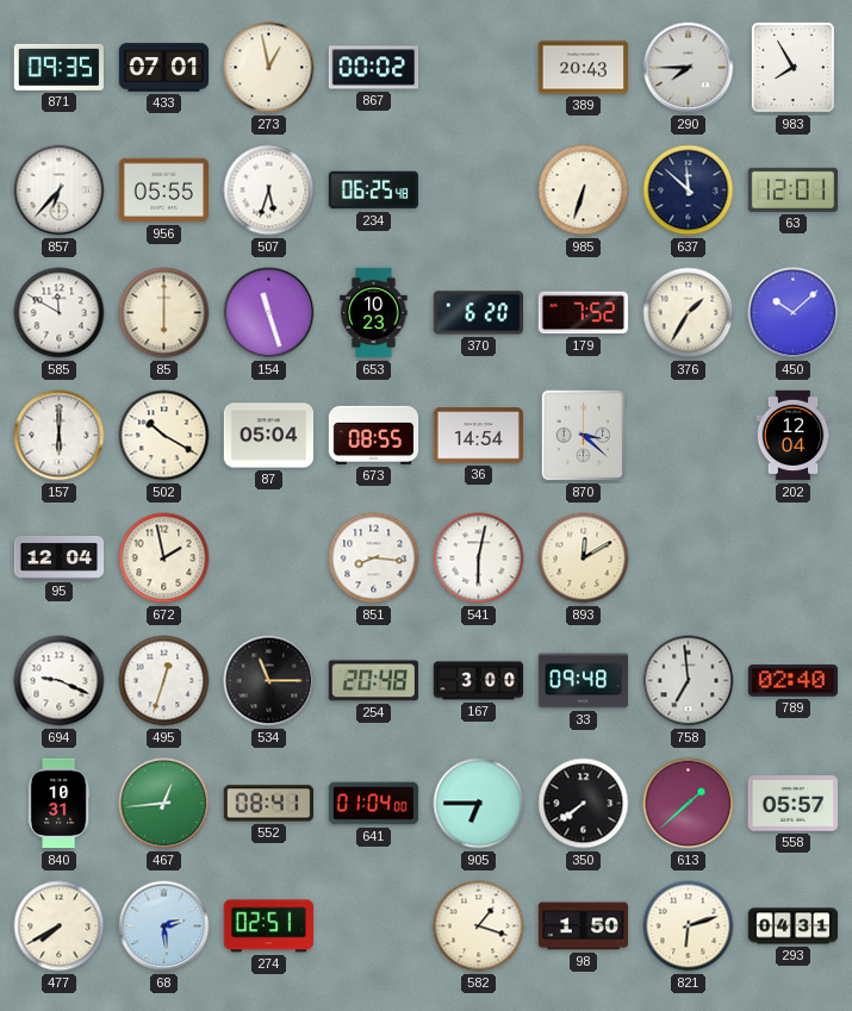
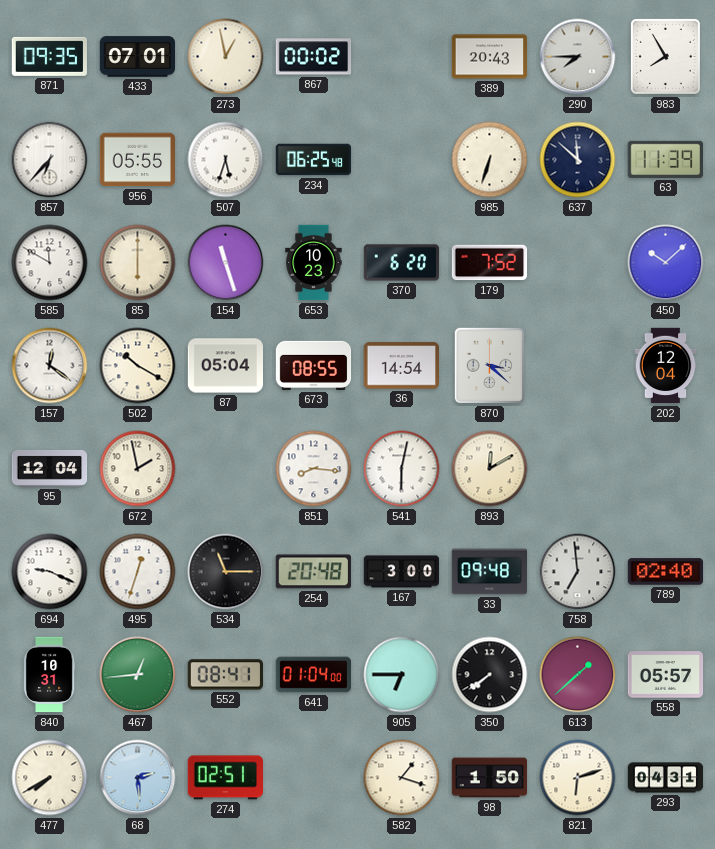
63: 12:01 -> 11:39 (666, 159)
376: 1:35 -> none (689, 313)
157: 6:00 -> 12:21 (50, 366)
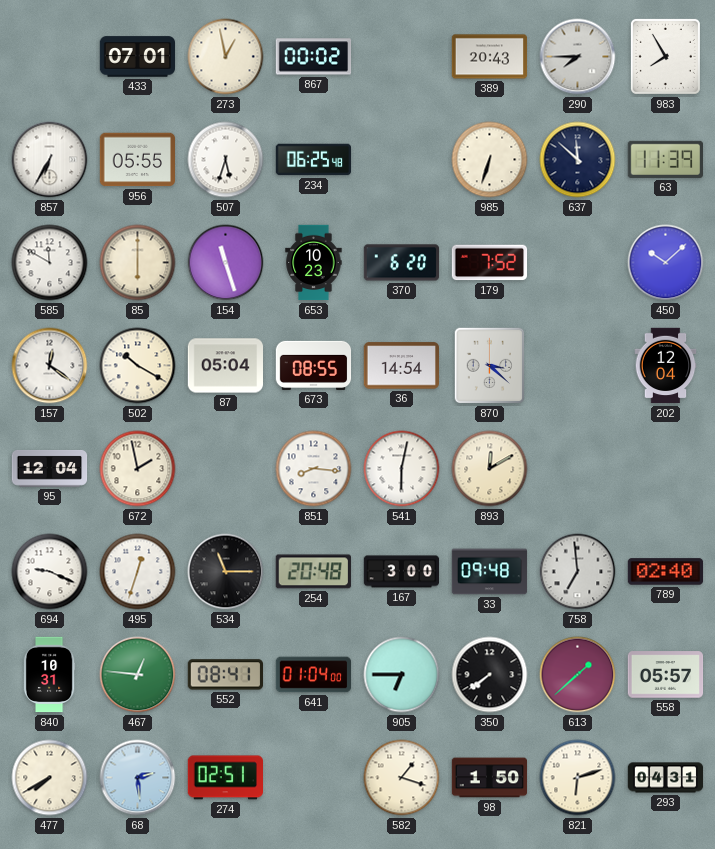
871: 09:35 -> none (49, 56)
857: 6:37 -> 6:35 (50, 160)
467: 12:44 -> 12:46 (138, 675)
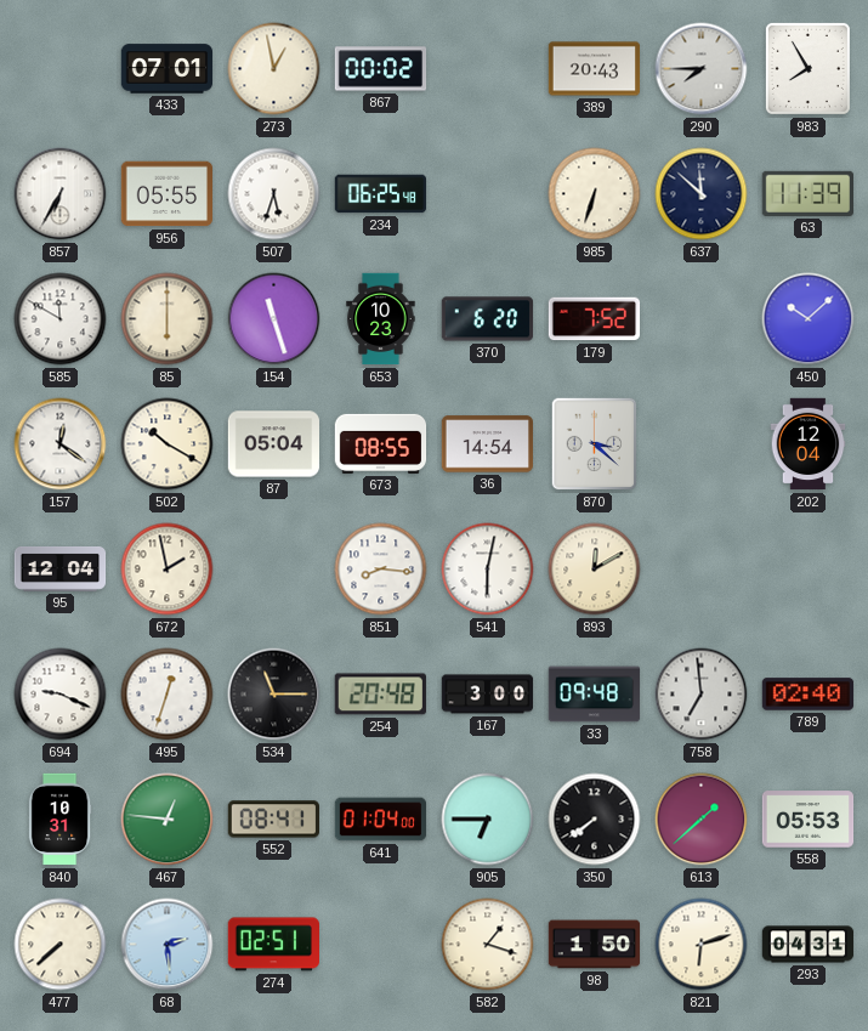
558: 05:57 -> 05:53 (809, 820)
477: 7:40 -> 7:38 (61, 945)
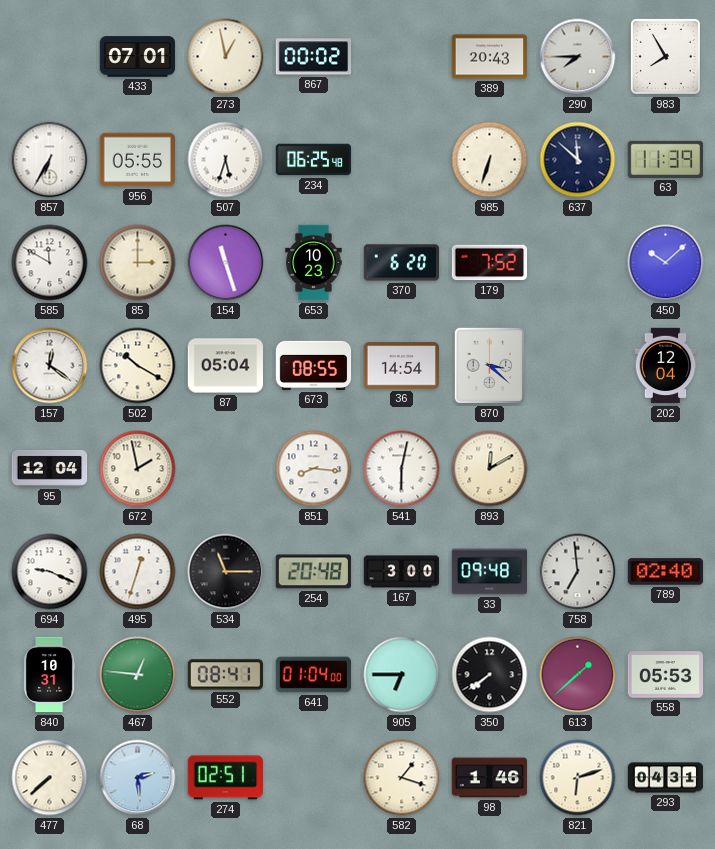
85: 6:00 -> 3:00 (138, 263)
98: 1:50 -> 1:46 (490, 778)
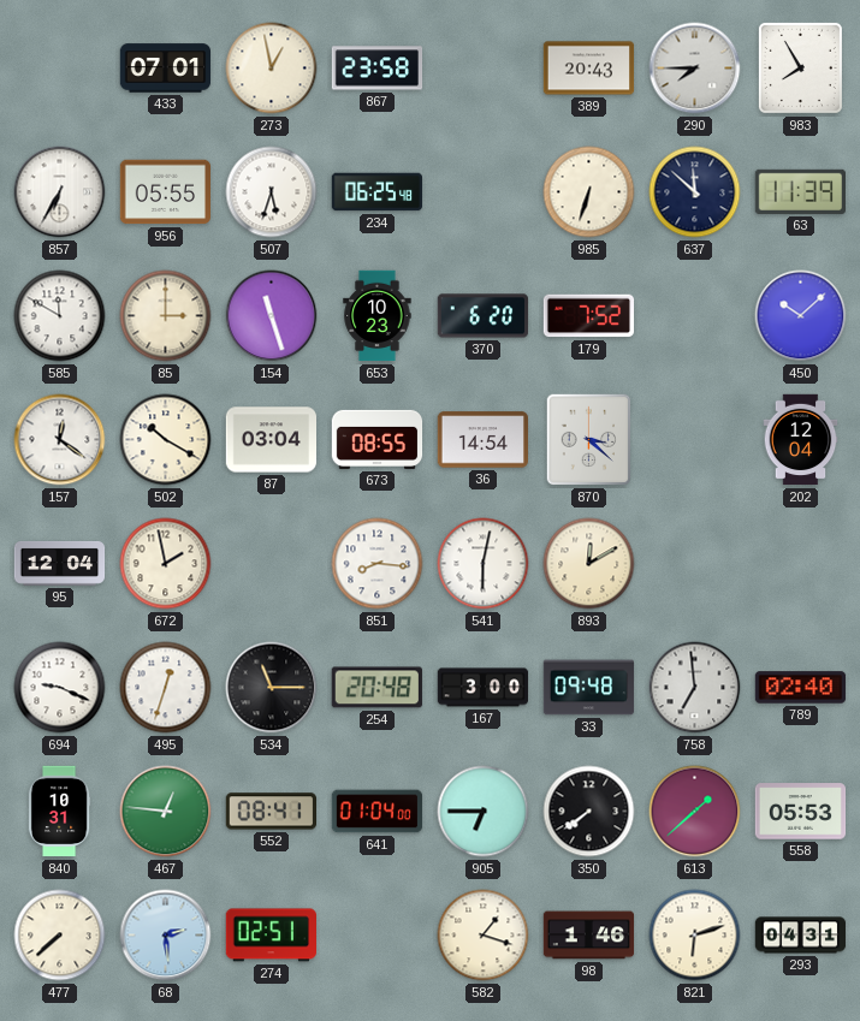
867: 00:02 -> 23:58 (378, 69)
87: 05:04 -> 03:04 (272, 440)
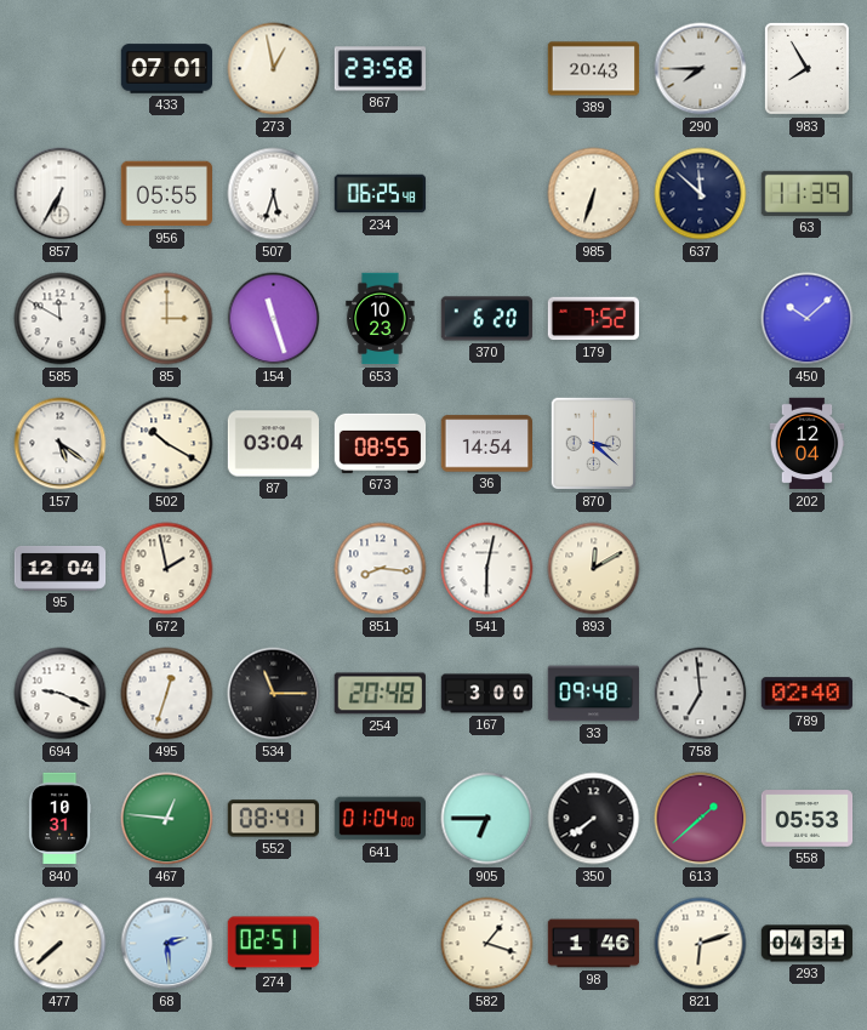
157: 12:21 -> 5:21 (61, 444)
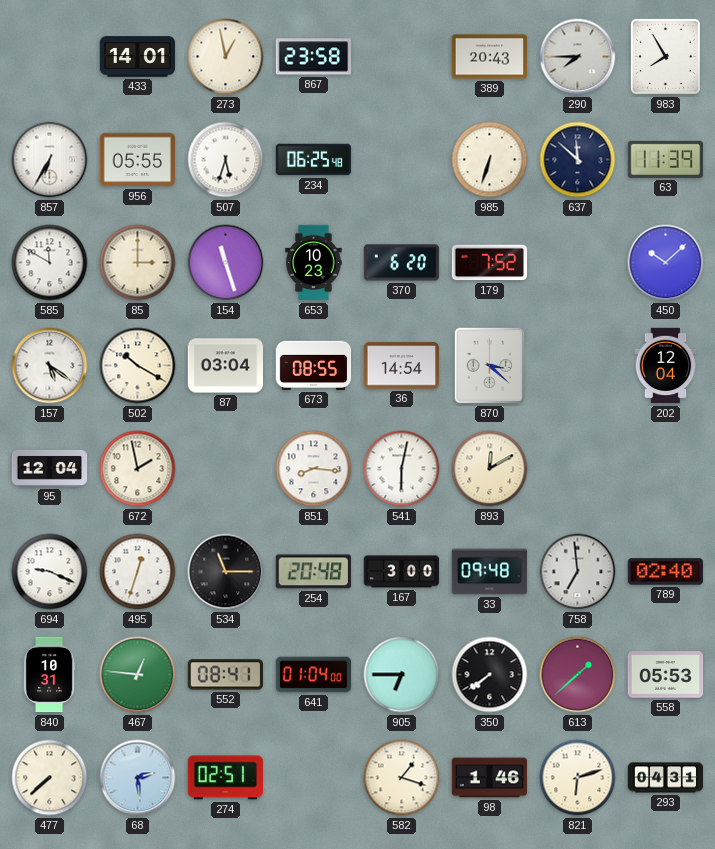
433: 07:01 -> 14:01 (138, 57)
